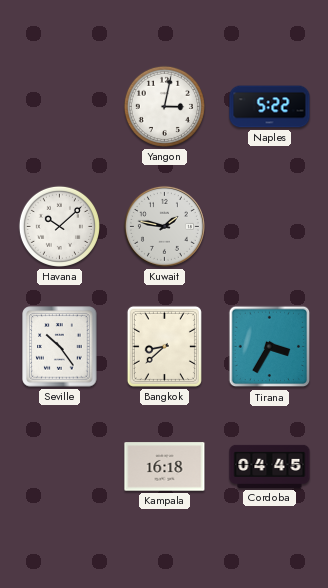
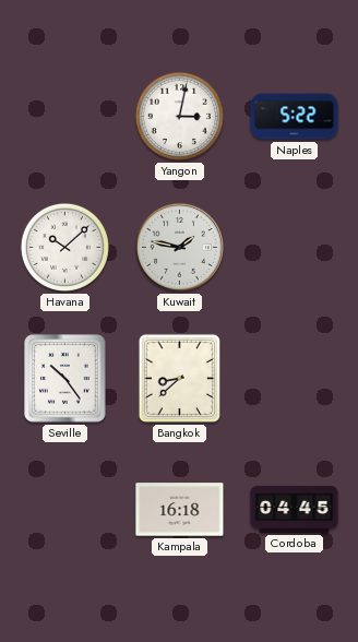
Tirana: 3:35 -> none (270, 347)
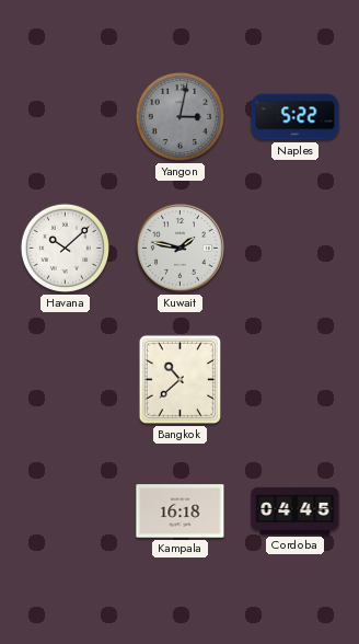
Yangon dial: white -> grey (179, 116)
Seville: 10:24 -> none (65, 379)
Bangkok: 8:38 -> 10:38 (179, 379)
